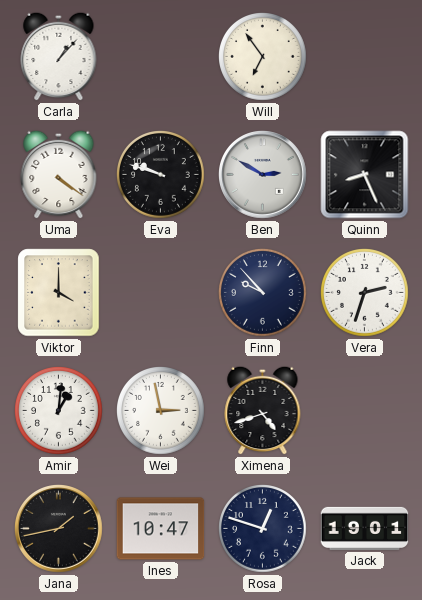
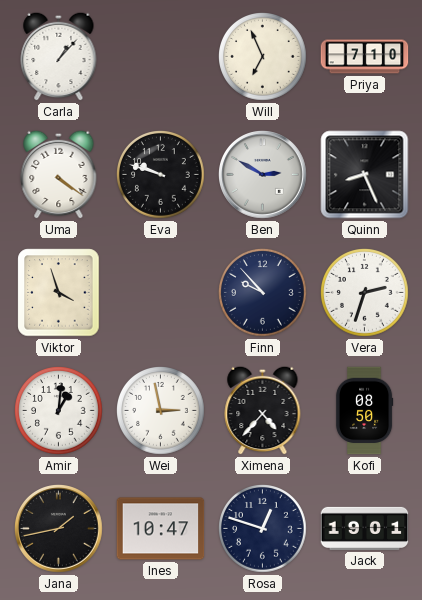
Will: 6:54 -> 6:56 (263, 57)
Priya: none -> 7:10 (365, 57)
Viktor: 4:00 -> 3:57 (59, 293)
Ximena: 4:42 -> 4:37 (263, 410)
Kofi: none -> 08:50 (364, 411)
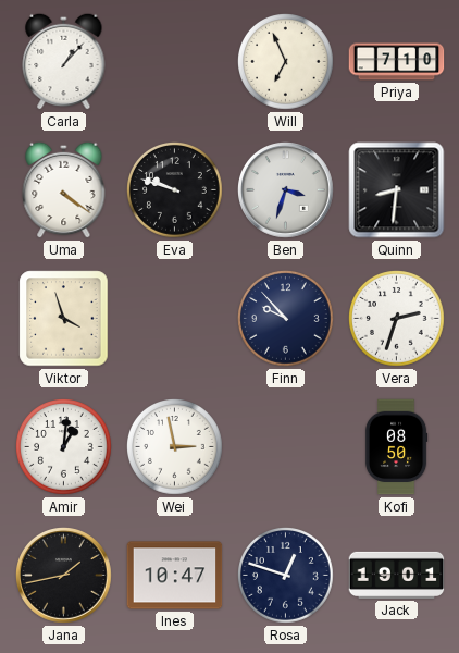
Ben: 2:50 -> 3:33 (286, 190)
Quinn: 8:26 -> 8:31 (397, 190)
Ximena: 4:37 -> none (263, 410)
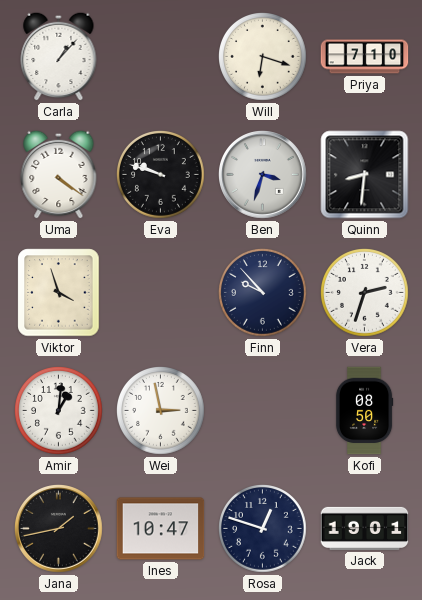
Will: 6:56 -> 6:18 (263, 57)
